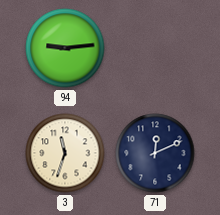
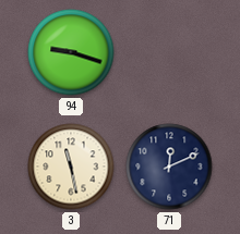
94: 9:14 -> 9:18 (71, 52)
3: 11:33 -> 11:28 (71, 167)
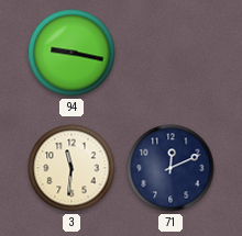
94: 9:18 -> 9:17 (71, 53)
3: 11:28 -> 11:31 (71, 168)
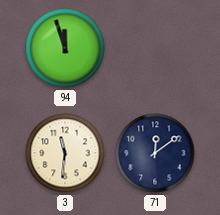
94: 9:17 -> 11:57 (65, 48)
71: 12:11 -> 12:09 (155, 153)
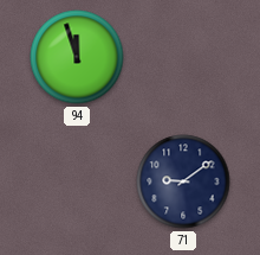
3: 11:31 -> none (65, 153)
71: 12:09 -> 9:09 (183, 181)
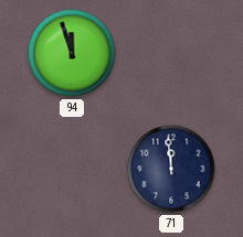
71: 9:09 -> 11:59 (171, 169)
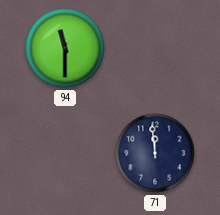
94: 11:57 -> 11:30 (65, 48)
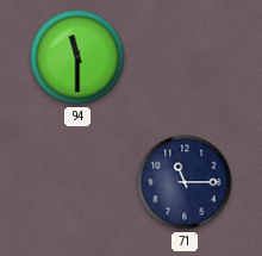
71: 11:59 -> 11:15 (185, 182)
